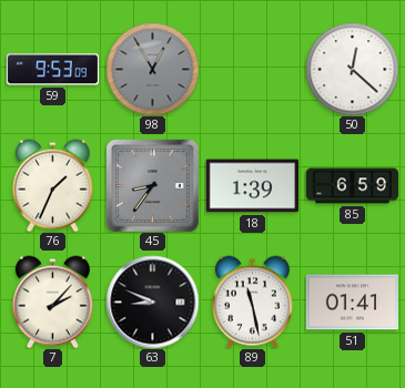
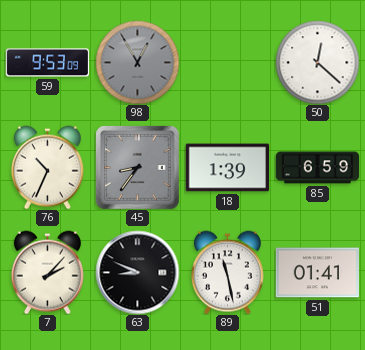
76: 1:34 -> 10:34 (47, 167)
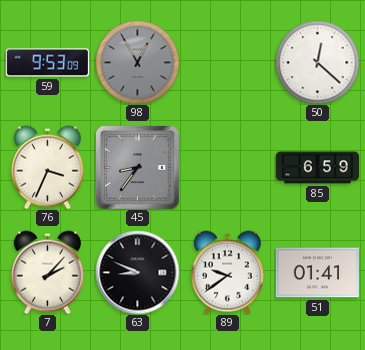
76: 10:34 -> 3:34 (47, 167)
18: 1:39 -> none (227, 168)
89: 11:28 -> 9:39 (227, 272)
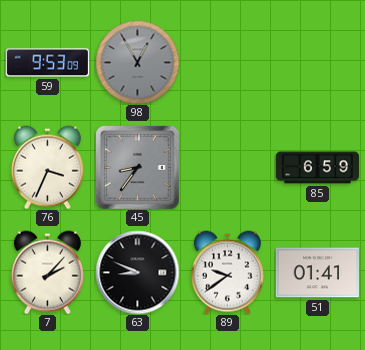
50: 12:22 -> none (317, 62)
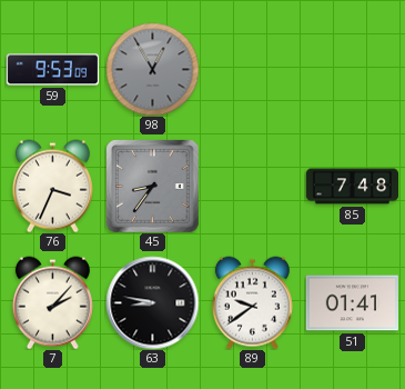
85: 6:59 -> 7:48 (352, 187)
63: 8:49 -> 8:47 (152, 302)
